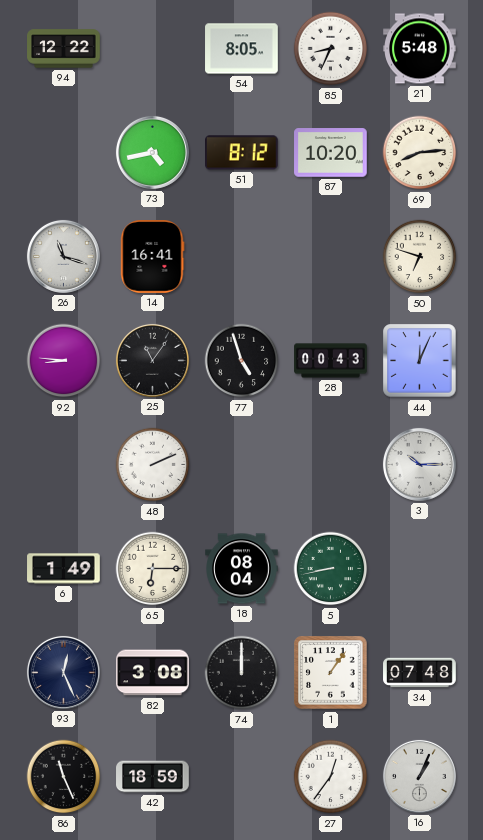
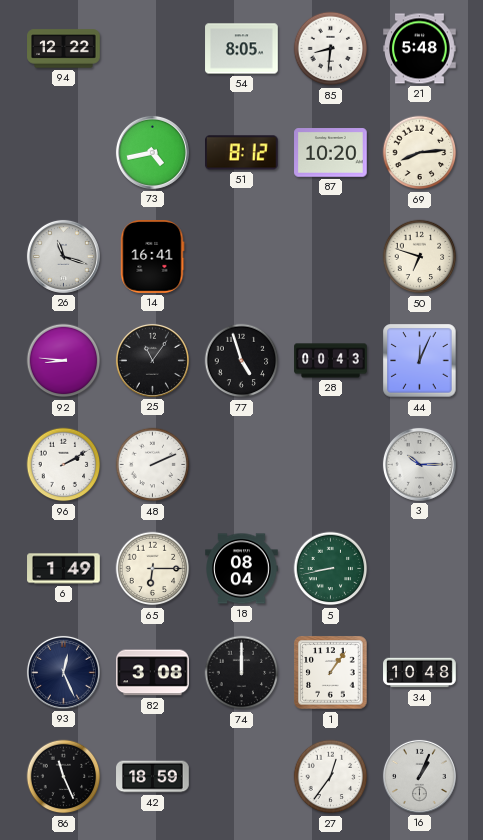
85: 8:34 -> 8:31 (331, 49)
96: none -> 2:10 (64, 465)
34: 07:48 -> 10:48 (420, 673)
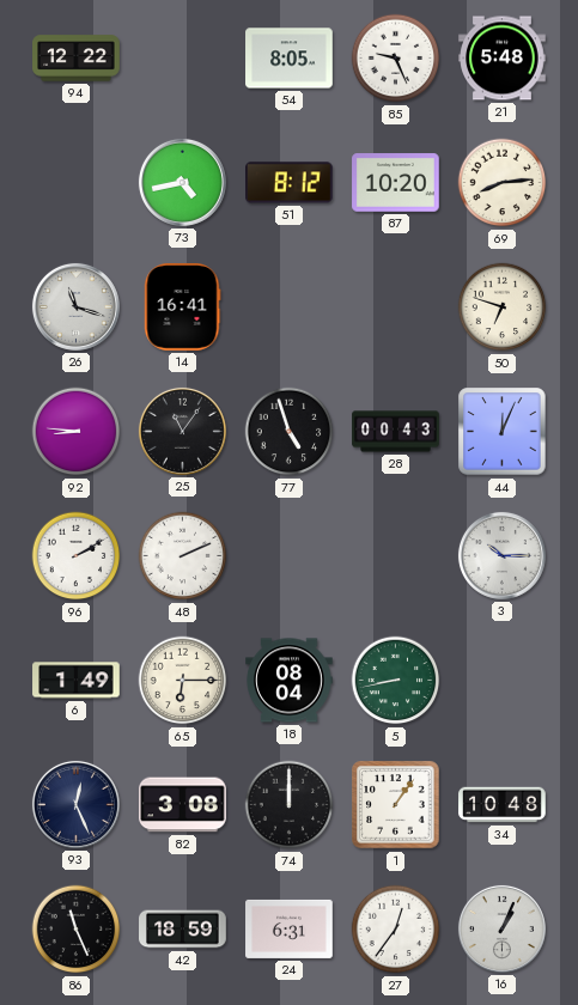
85: 8:31 -> 9:26 (396, 59)
24: none -> 6:31 (290, 928)
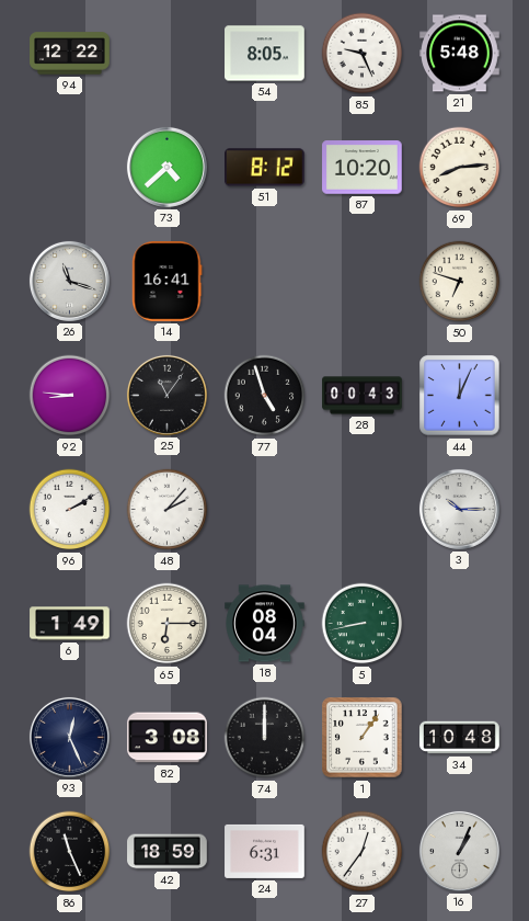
73: 4:43 -> 4:38 (166, 167)
48: 2:11 -> 2:07 (168, 510)
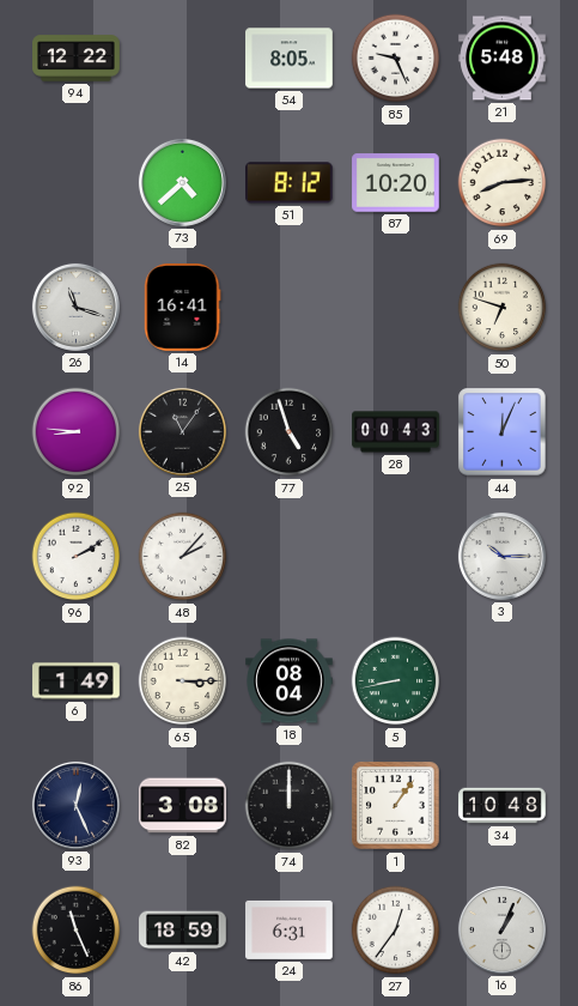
65: 6:15 -> 3:15 (183, 681)
